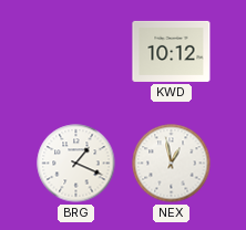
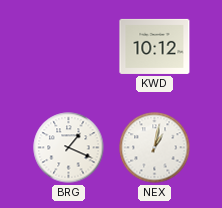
NEX: 12:58 -> 1:02 (155, 148)
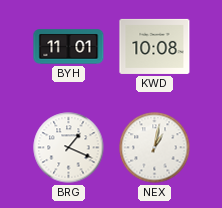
BYH: none -> 11:01 (69, 47)
KWD: 10:12 -> 10:08 (155, 46)
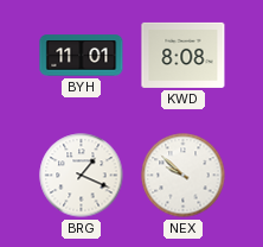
KWD: 10:08 -> 8:08 (184, 55)
NEX: 1:02 -> 9:52 (184, 176)
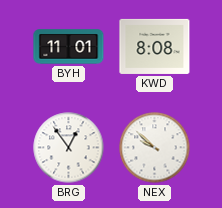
BRG: 1:19 -> 12:54 (69, 148)
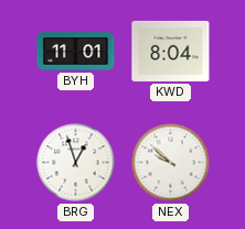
KWD: 8:08 -> 8:04 (171, 51)
BRG: 12:54 -> 12:57 (76, 163)
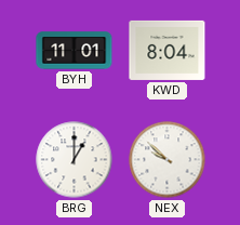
BRG: 12:57 -> 1:00 (75, 160)
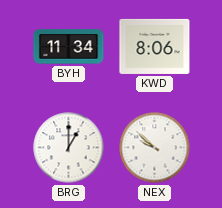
BYH: 11:01 -> 11:34 (69, 47)
KWD: 8:04 -> 8:06 (155, 46)
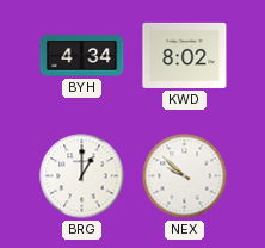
BYH: 11:34 -> 4:34 (82, 56)
KWD: 8:06 -> 8:02 (185, 55)
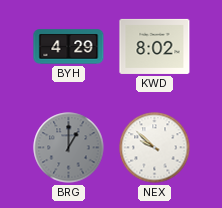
BYH: 4:34 -> 4:29 (69, 47)
BRG dial: white -> grey (69, 148)
